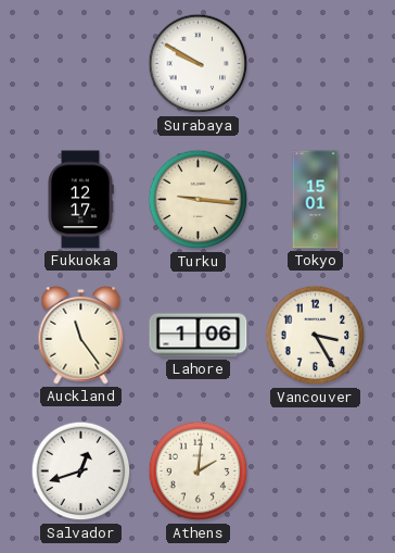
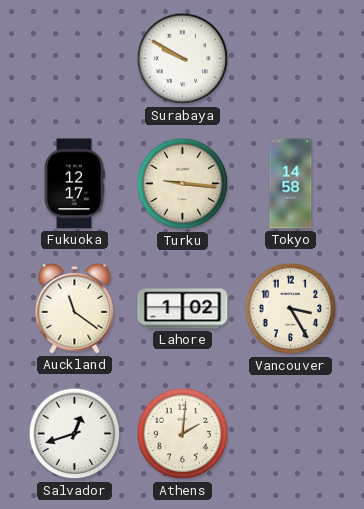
Tokyo: 15:01 -> 14:58 (291, 184)
Auckland: 11:24 -> 11:21 (75, 308)
Lahore: 1:06 -> 1:02 (183, 309)
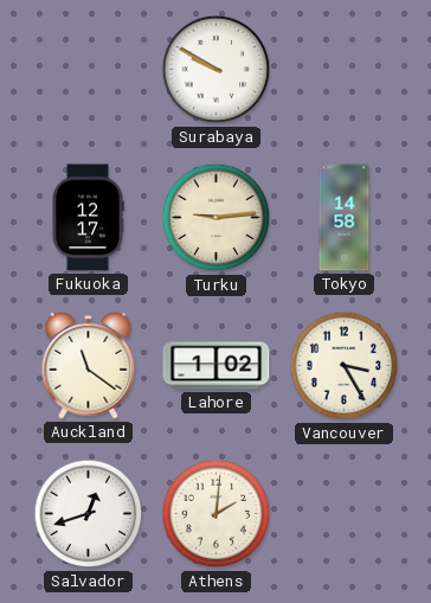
Turku: 9:16 -> 9:14 (217, 218)
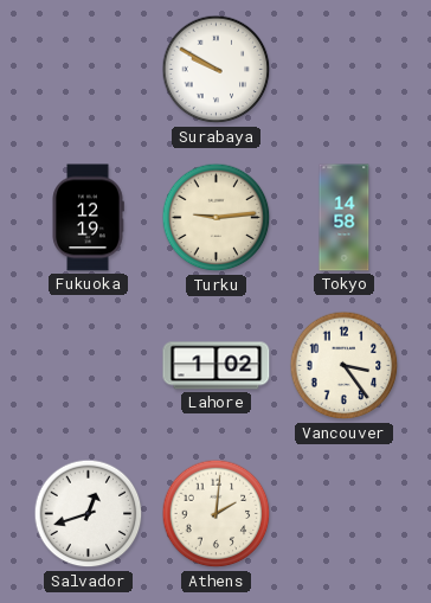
Fukuoka: 12:17 -> 12:19 (88, 218)
Auckland: 11:21 -> none (89, 365)
Vancouver: 3:25 -> 3:24 (345, 366)
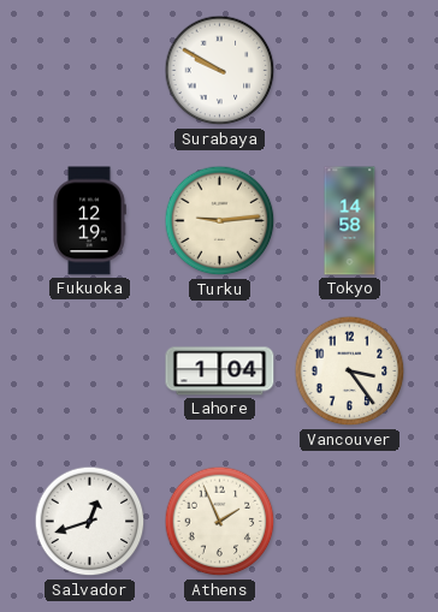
Lahore: 1:02 -> 1:04 (220, 372)
Athens: 2:01 -> 1:56 (220, 522)
